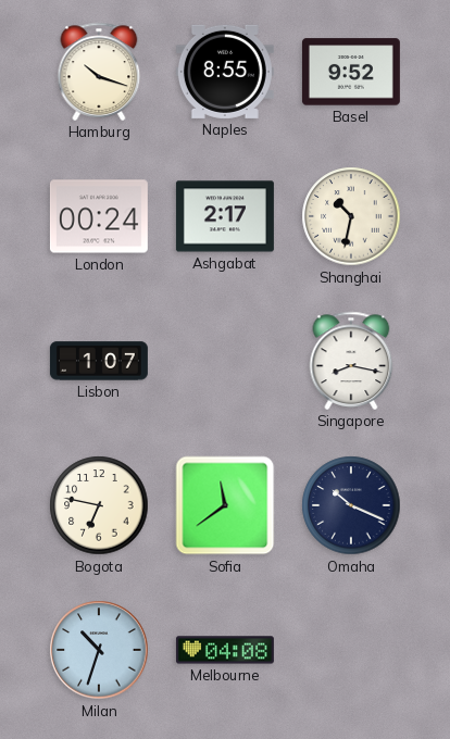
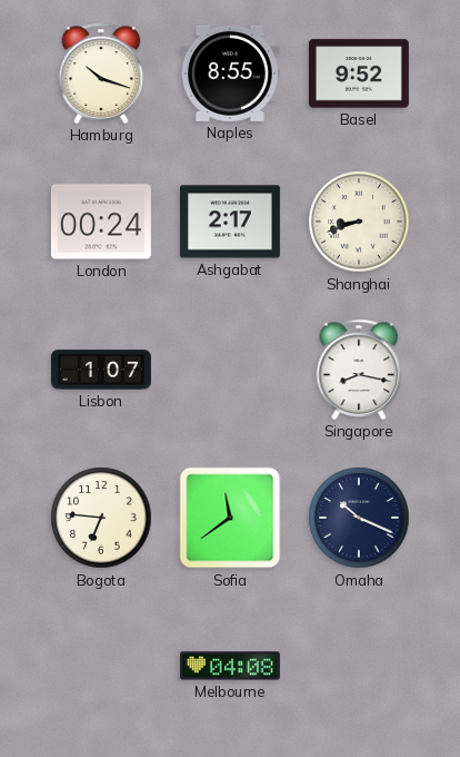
Shanghai: 10:32 -> 8:42 (359, 222)
Bogota: 6:47 -> 6:46 (101, 518)
Milan: 10:33 -> none (99, 650)
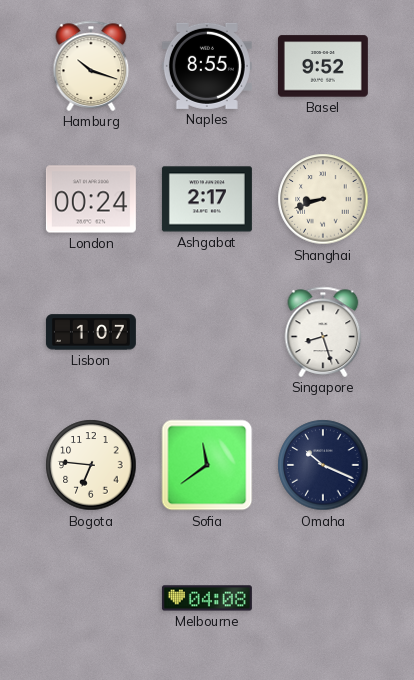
Singapore: 8:17 -> 8:27 (323, 332)
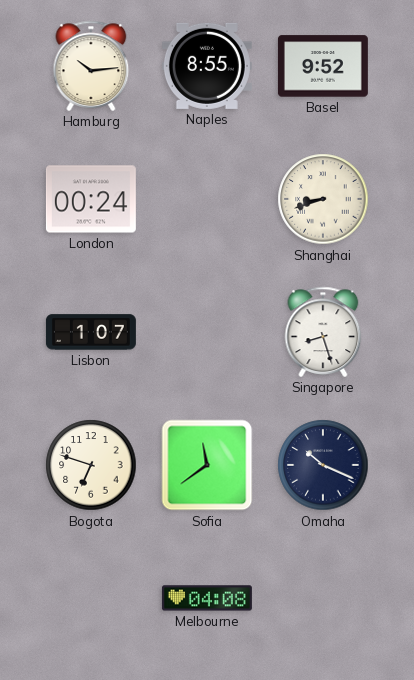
Hamburg: 10:18 -> 10:14 (91, 66)
Ashgabat: 2:17 -> none (207, 199)
Bogota: 6:46 -> 6:48 (91, 465)
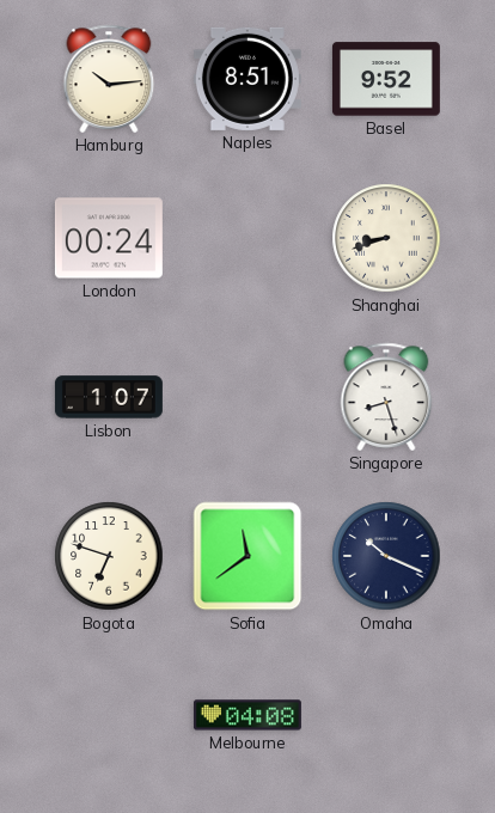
Naples: 8:55 -> 8:51 (247, 79)
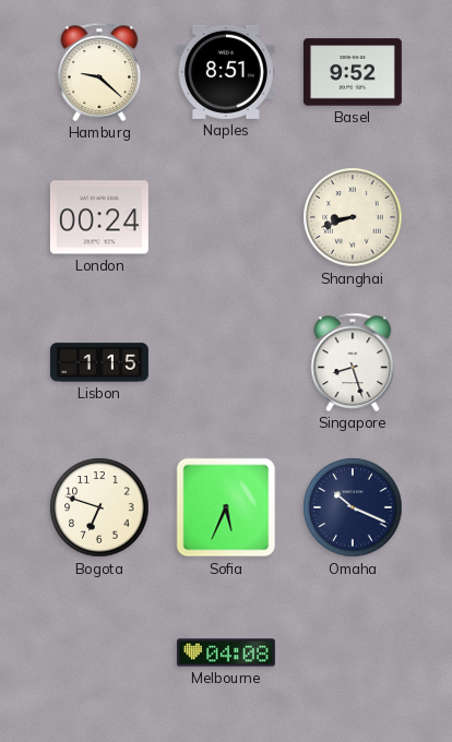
Hamburg: 10:14 -> 9:22 (99, 72)
Lisbon: 1:07 -> 1:15 (99, 362)
Sofia: 11:39 -> 5:34 (226, 507)
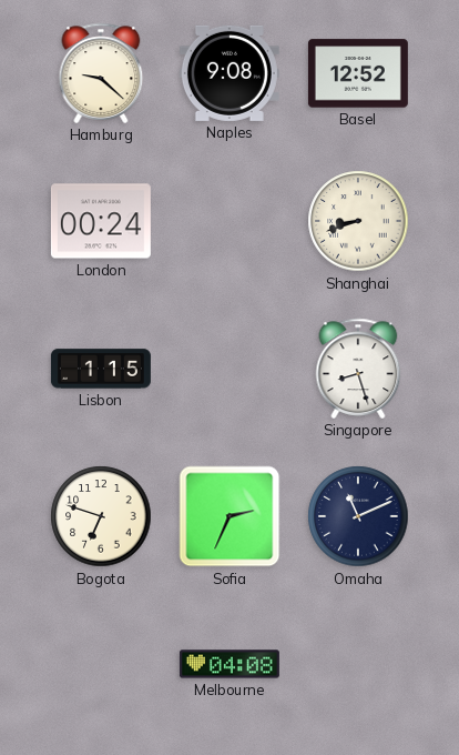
Naples: 8:51 -> 9:08 (229, 73)
Basel: 9:52 -> 12:52 (358, 73)
Sofia: 5:34 -> 2:34 (229, 516)
Omaha: 10:19 -> 11:11 (358, 516)
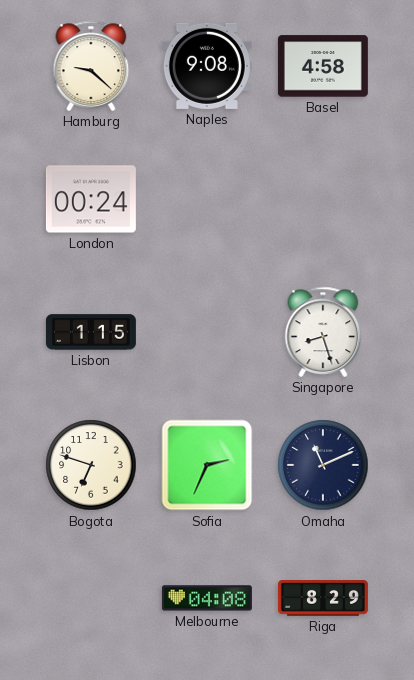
Basel: 12:52 -> 4:58 (323, 66)
Shanghai: 8:42 -> none (358, 221)
Riga: none -> 8:29 (323, 598)
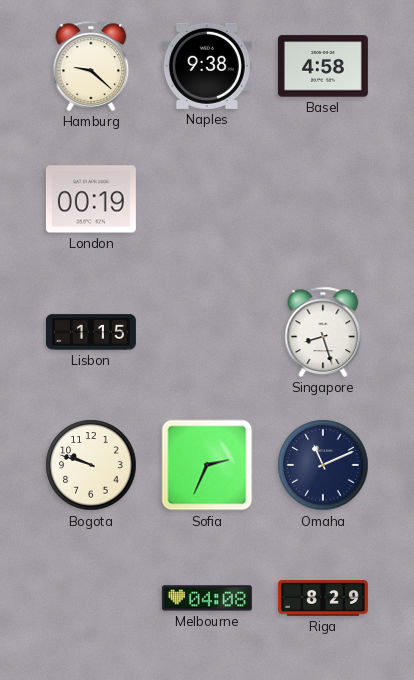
Naples: 9:08 -> 9:38 (207, 66)
London: 00:24 -> 00:19 (91, 199)
Bogota: 6:48 -> 9:48 (91, 465)
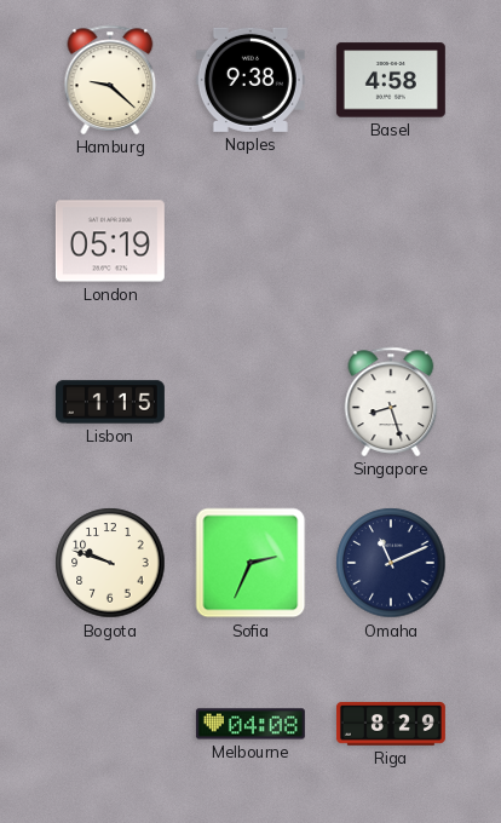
London: 00:19 -> 05:19 (110, 241)
